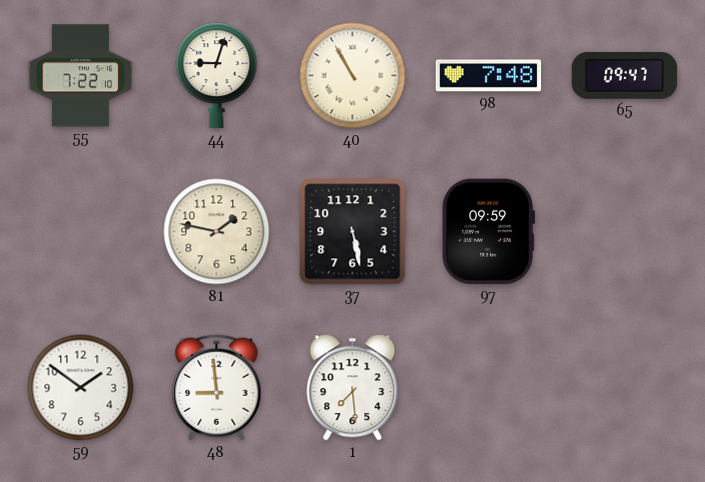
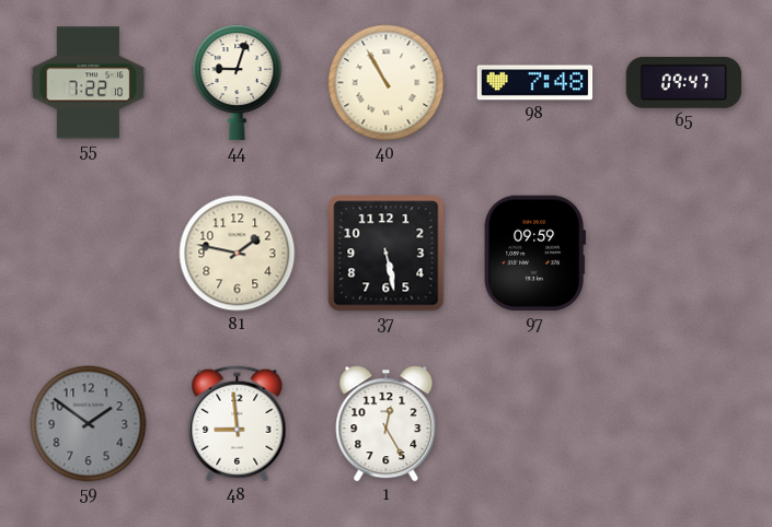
59 dial: white -> grey (89, 424)
1: 7:29 -> 12:25 (387, 424)
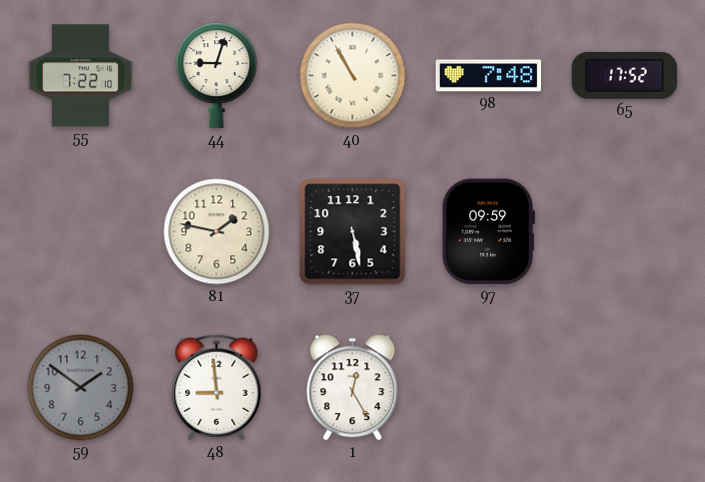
65: 09:47 -> 17:52 (625, 75)
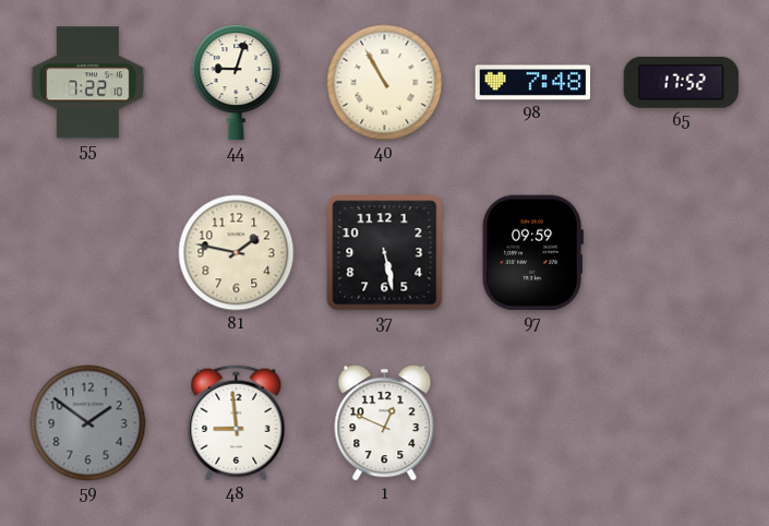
1: 12:25 -> 12:49 (385, 423)
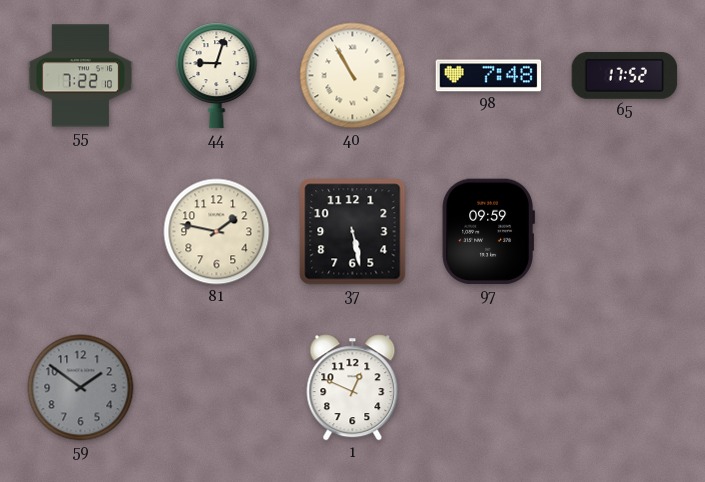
48: 8:59 -> none (237, 423)
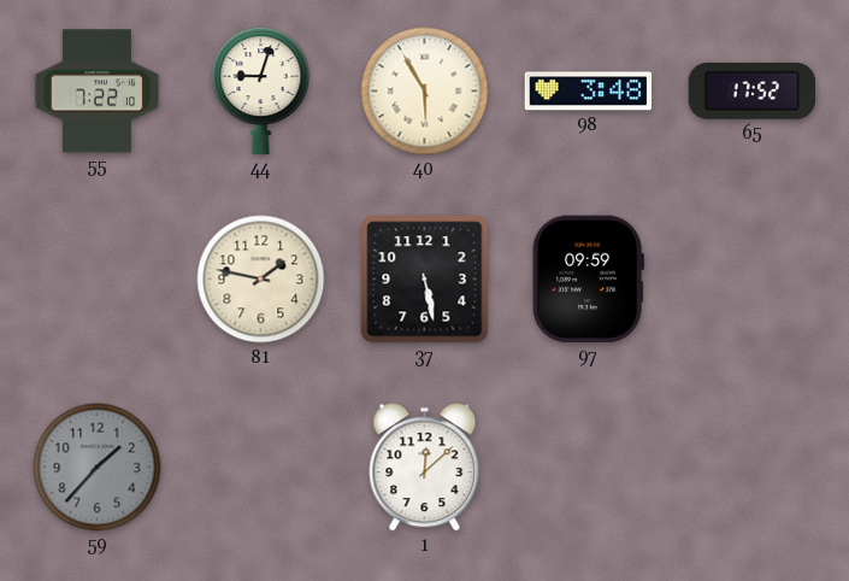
40: 10:55 -> 5:55 (425, 92)
98: 7:48 -> 3:48 (589, 92)
59: 1:51 -> 1:37 (98, 468)
1: 12:49 -> 12:08 (425, 468)
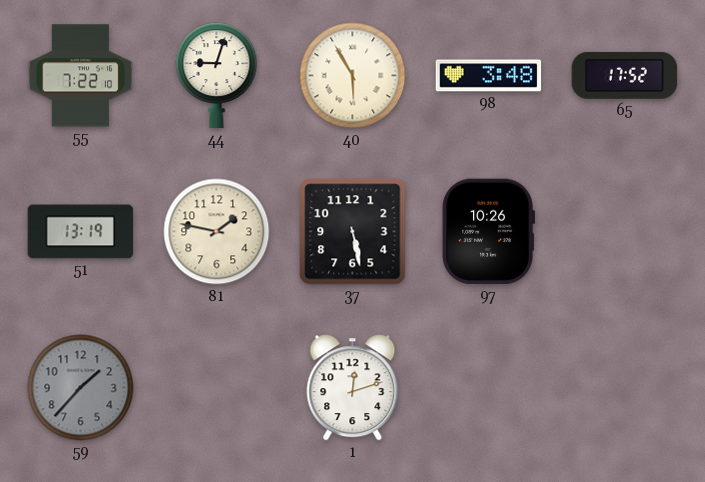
51: none -> 13:19 (81, 232)
97: 09:59 -> 10:26 (488, 232)
1: 12:08 -> 12:12 (353, 388)
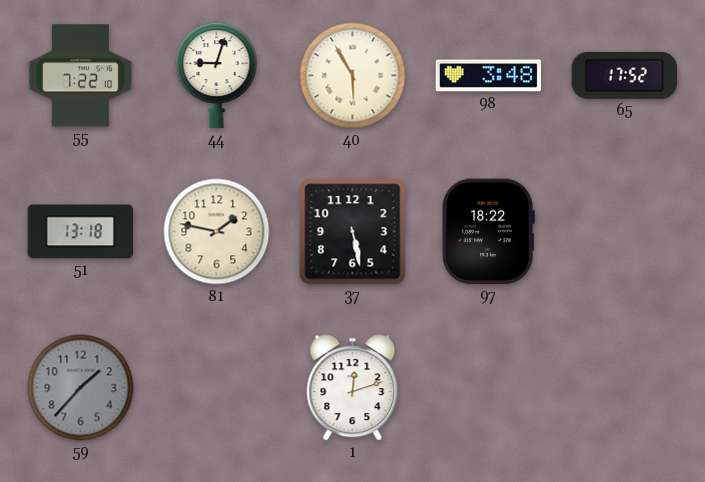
51: 13:19 -> 13:18 (81, 232)
97: 10:26 -> 18:22 (488, 232)
